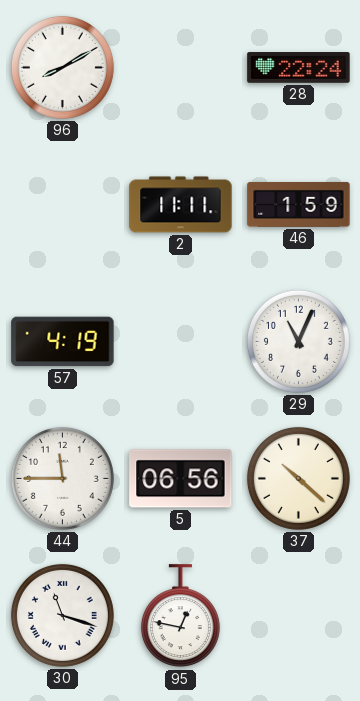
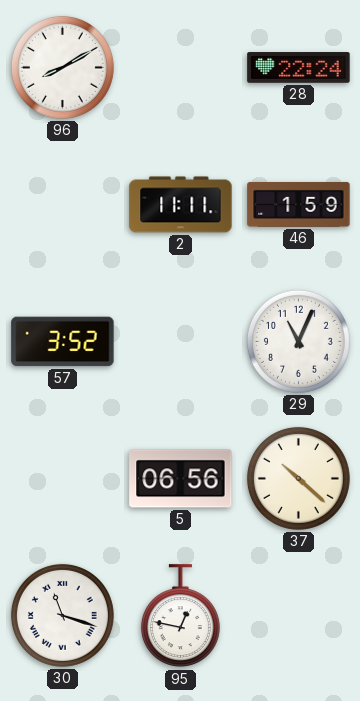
57: 4:19 -> 3:52 (63, 342)
44: 11:45 -> none (62, 478)
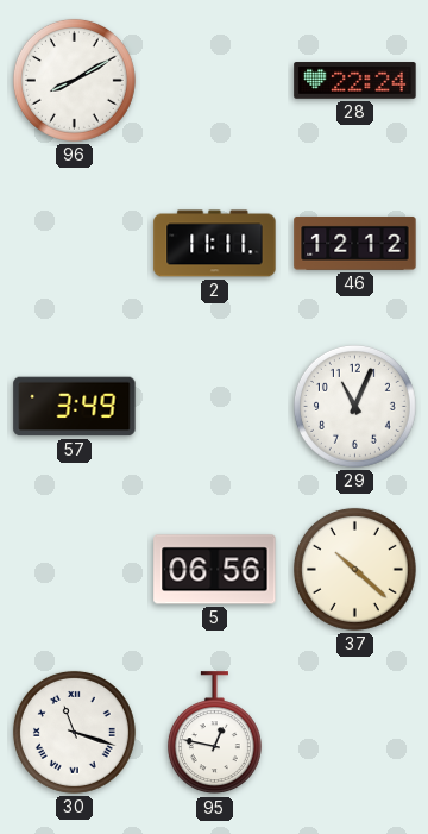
46: 1:59 -> 12:12 (355, 243)
57: 3:52 -> 3:49 (75, 407)
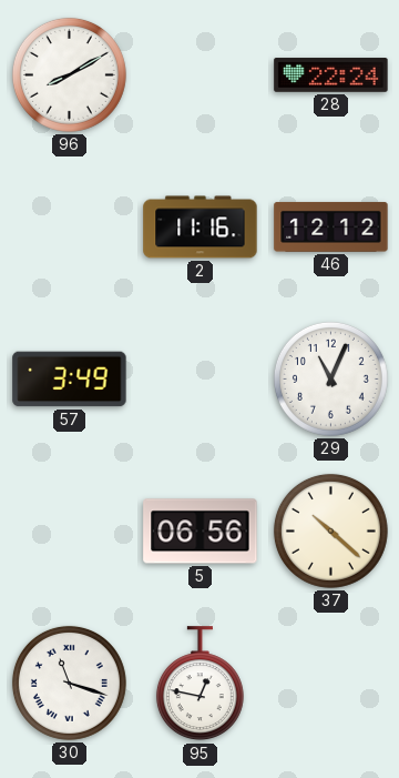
2: 11:11 -> 11:16 (201, 228)
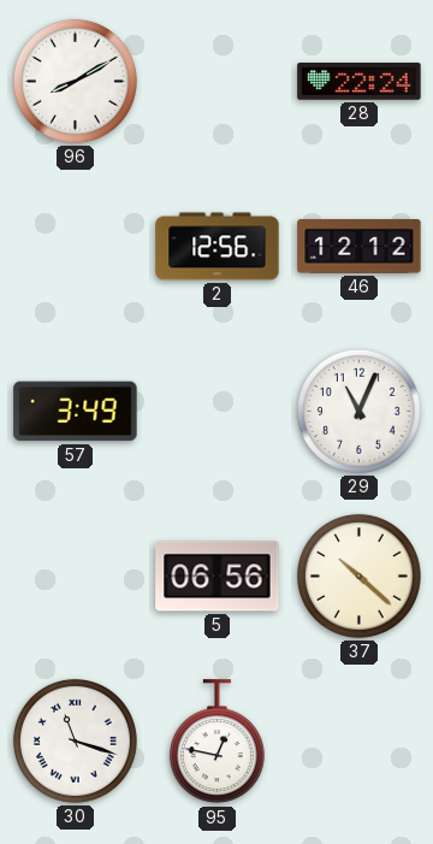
2: 11:16 -> 12:56 (218, 247)
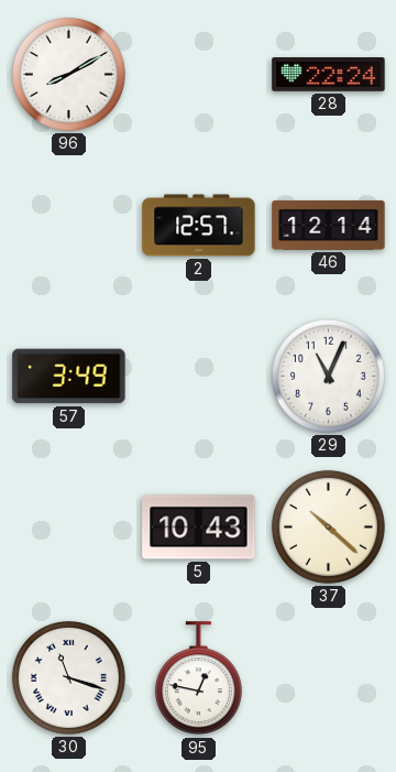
2: 12:56 -> 12:57 (199, 226)
46: 12:12 -> 12:14 (329, 225)
5: 06:56 -> 10:43 (199, 528)
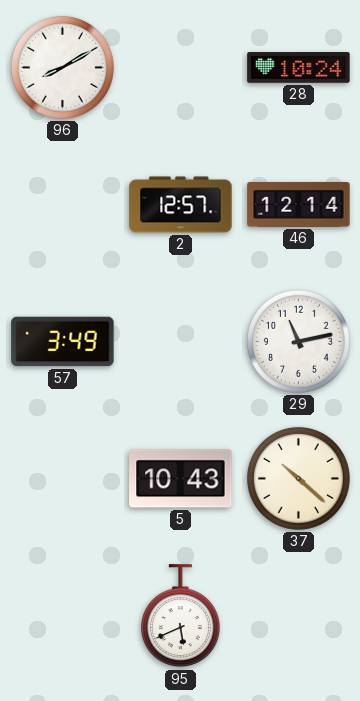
28: 22:24 -> 10:24 (299, 68)
29: 11:04 -> 11:13 (298, 341)
30: 11:18 -> none (68, 677)
95: 12:47 -> 5:41 (180, 616)
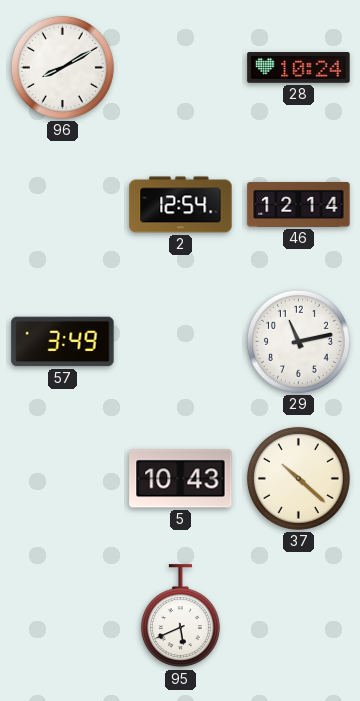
2: 12:57 -> 12:54 (181, 205)
